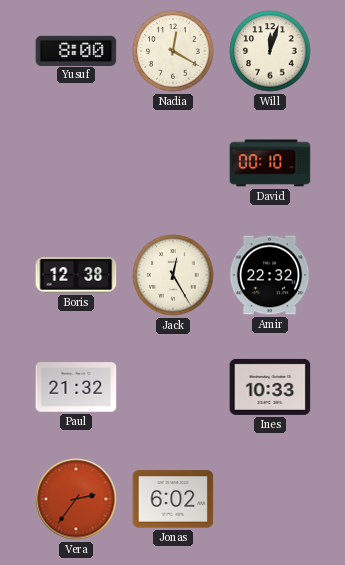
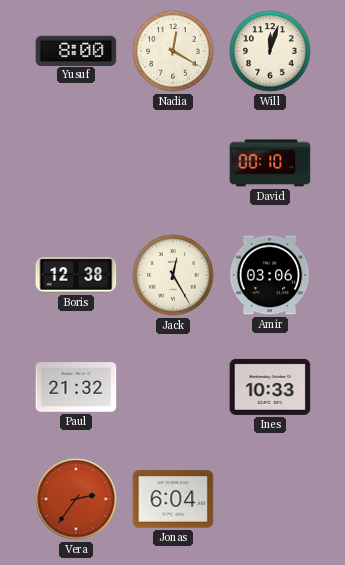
Amir: 22:32 -> 03:06 (270, 275)
Jonas: 6:02 -> 6:04 (173, 499)
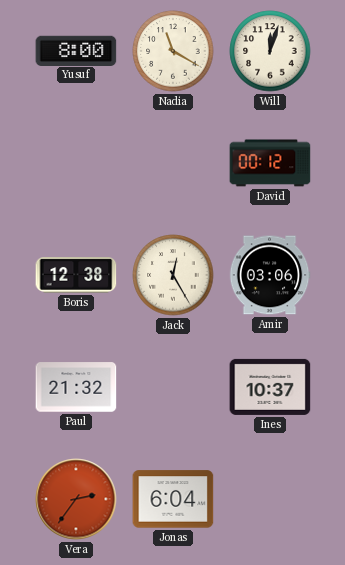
Nadia: 12:20 -> 11:20 (173, 51)
David: 00:10 -> 00:12 (270, 163)
Ines: 10:33 -> 10:37 (270, 387)
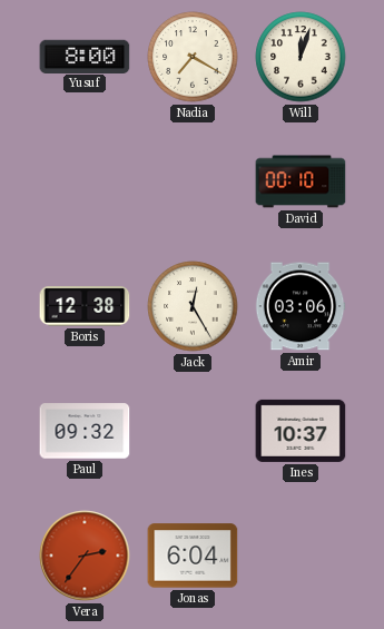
Nadia: 11:20 -> 7:20 (193, 57)
David: 00:12 -> 00:10 (301, 181)
Paul: 21:32 -> 09:32 (85, 431)
